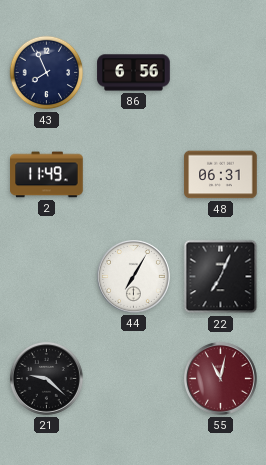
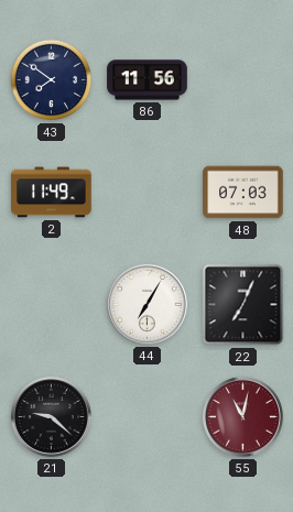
43: 7:56 -> 7:51 (52, 80)
86: 6:56 -> 11:56 (148, 80)
48: 06:31 -> 07:03 (243, 193)
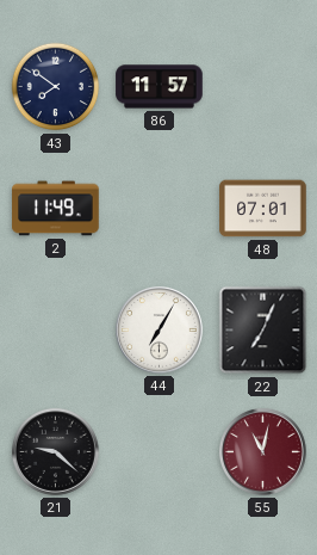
86: 11:56 -> 11:57 (160, 87)
48: 07:03 -> 07:01 (263, 209)
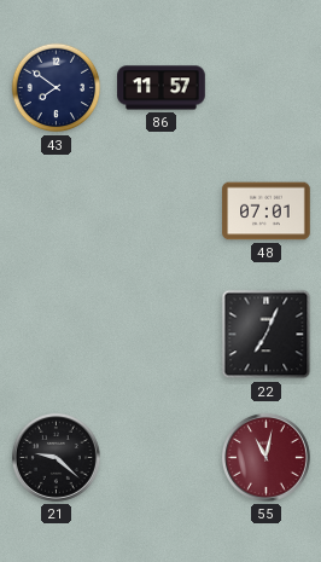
2: 11:49 -> none (56, 209)
44: 7:05 -> none (158, 329)
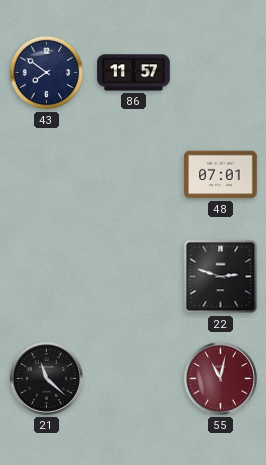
22: 7:04 -> 2:48 (221, 277)
21: 9:22 -> 11:22 (46, 378)
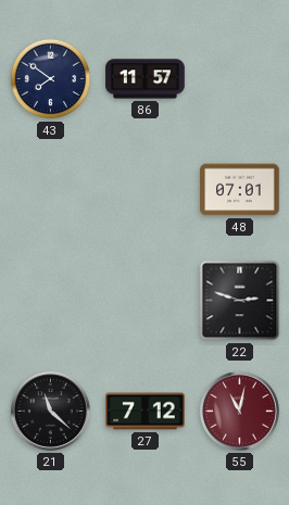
27: none -> 7:12 (146, 412)
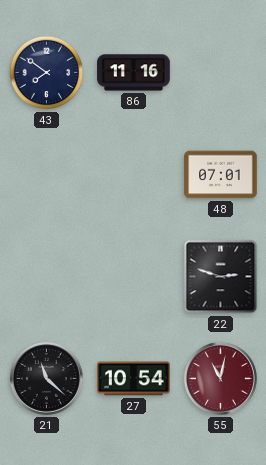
86: 11:57 -> 11:16 (134, 73)
27: 7:12 -> 10:54 (134, 379)
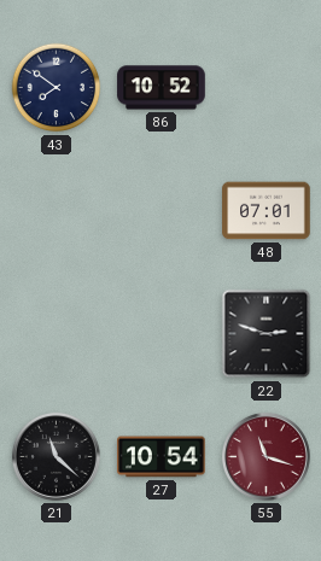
86: 11:16 -> 10:52 (162, 88)
55: 11:02 -> 11:18 (265, 456)
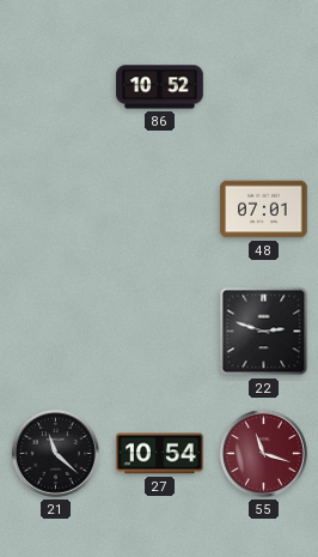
43: 7:51 -> none (57, 88)
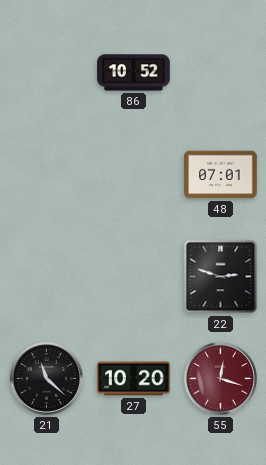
27: 10:54 -> 10:20 (134, 379)
55: 11:18 -> 12:18 (220, 378)
